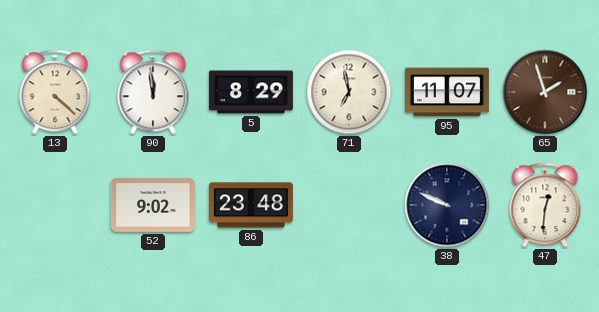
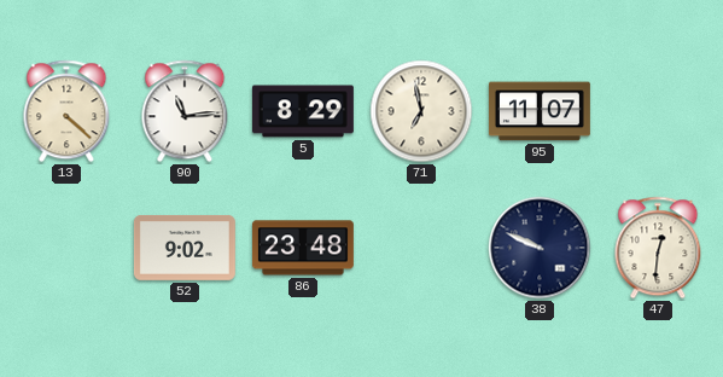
90: 11:59 -> 11:14 (185, 111)
65: 1:57 -> none (545, 92)
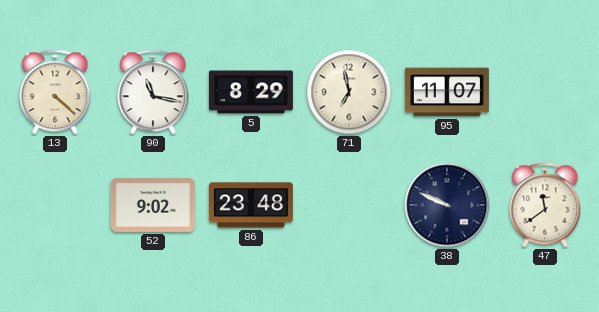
90: 11:14 -> 11:17 (153, 92)
47: 12:31 -> 11:39 (545, 205)
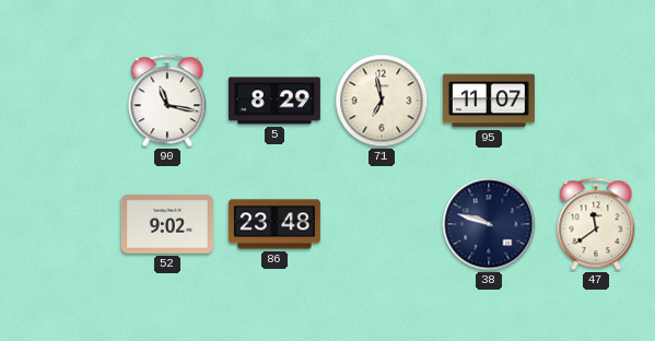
13: 4:22 -> none (55, 92)
38: 9:49 -> 9:48 (489, 224)
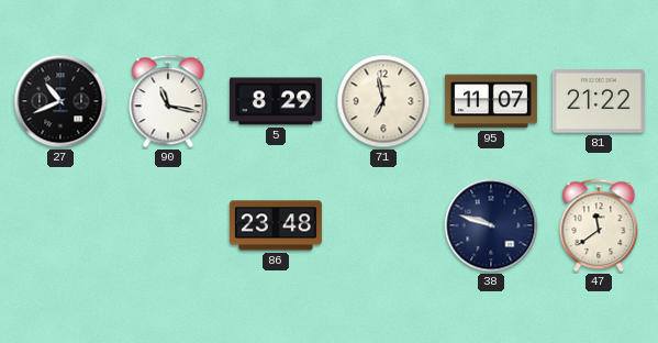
27: none -> 10:41 (60, 101)
81: none -> 21:22 (599, 101)
52: 9:02 -> none (167, 224)
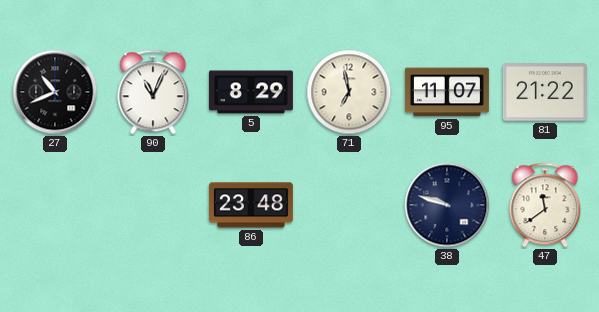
90: 11:17 -> 11:04 (153, 92)
